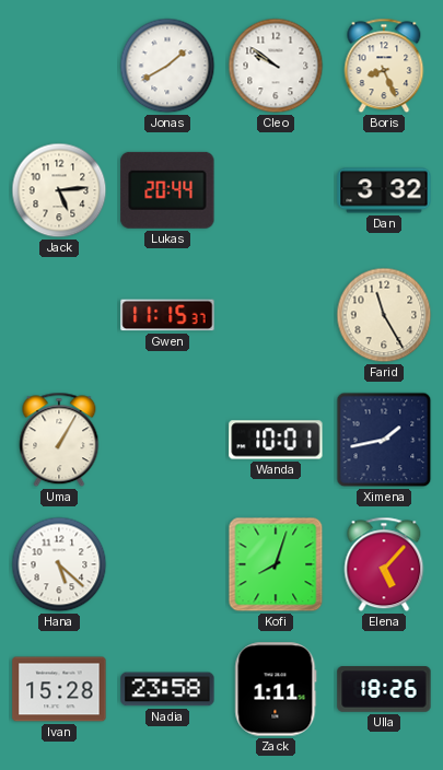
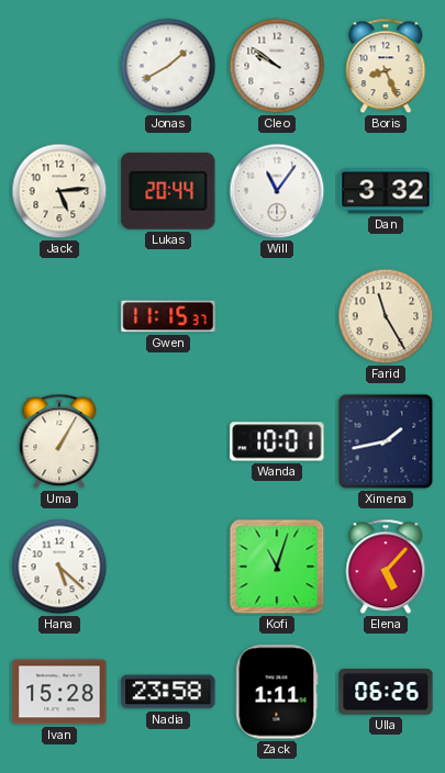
Will: none -> 11:06 (277, 191)
Kofi: 8:03 -> 11:03 (277, 567)
Ulla: 18:26 -> 06:26 (386, 692)
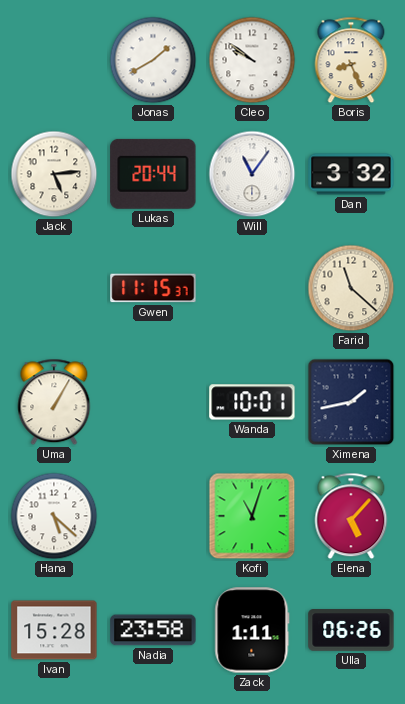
Farid: 11:25 -> 11:22 (351, 288)
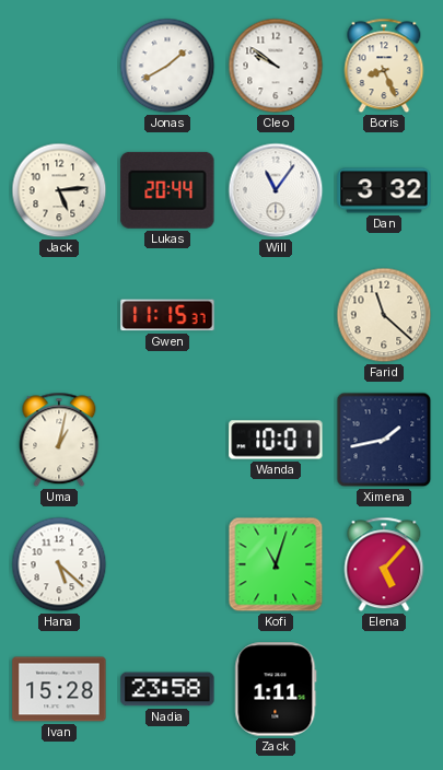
Uma: 1:05 -> 1:02 (59, 440)
Ulla: 06:26 -> none (351, 630)
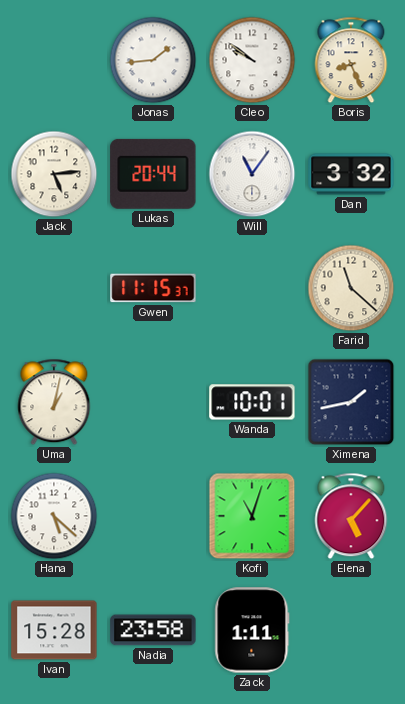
Jonas: 1:40 -> 1:44 (153, 60)
